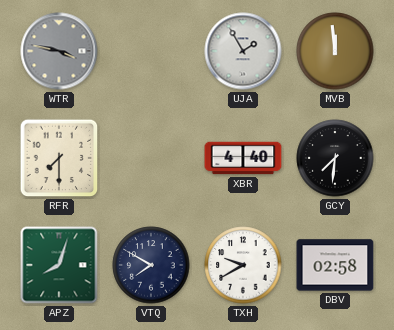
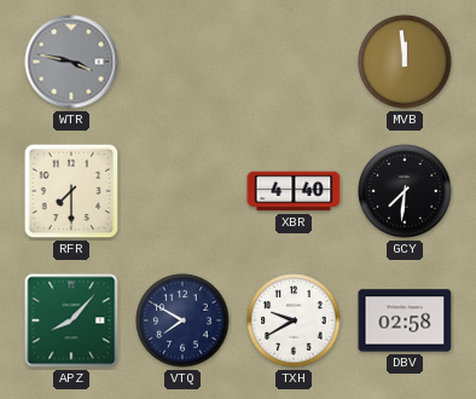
UJA: 1:55 -> none (243, 51)
APZ: 8:03 -> 8:07 (71, 320)
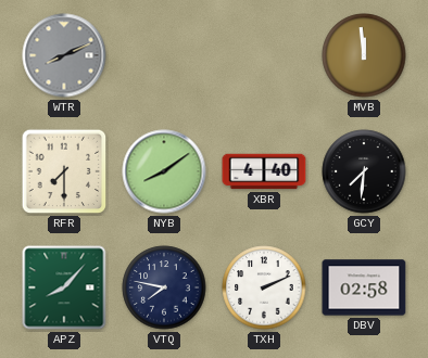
WTR: 3:47 -> 8:11 (64, 55)
NYB: none -> 8:09 (164, 171)
VTQ: 7:50 -> 7:47 (164, 287)
TXH: 9:40 -> 2:11 (264, 287)
